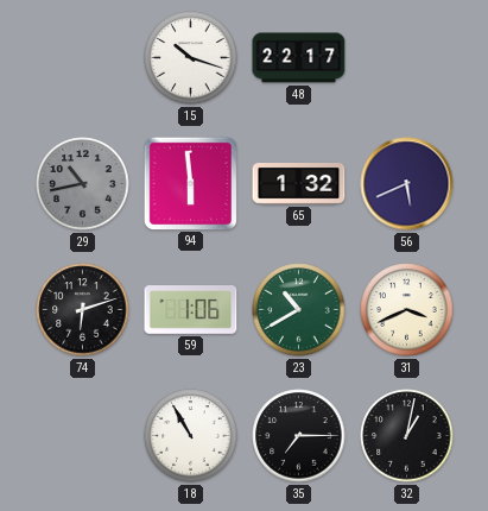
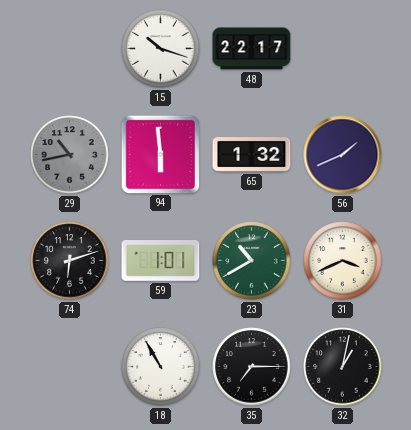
56: 5:41 -> 1:41 (343, 155)
59: 1:06 -> 1:01 (161, 261)
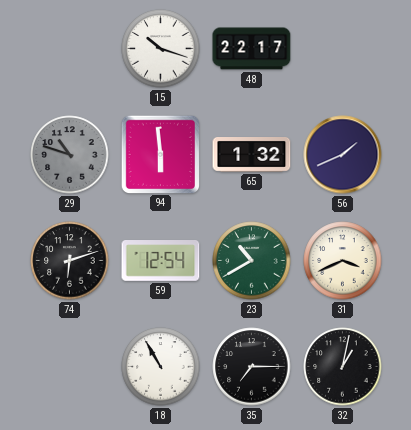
29: 10:43 -> 10:48 (70, 155)
59: 1:01 -> 12:54 (161, 261)
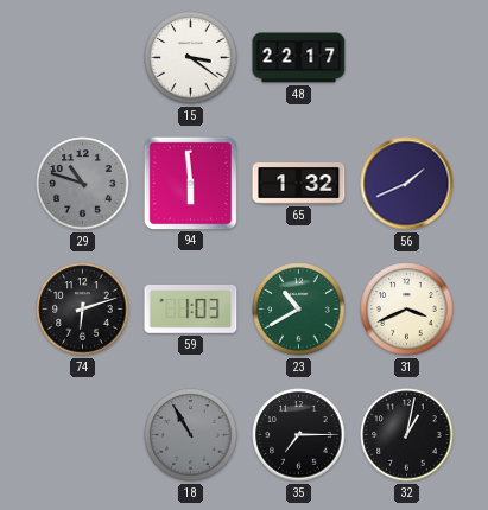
15: 10:18 -> 3:21 (191, 58)
59: 12:54 -> 1:03 (191, 310)
18 dial: white -> grey (191, 435)
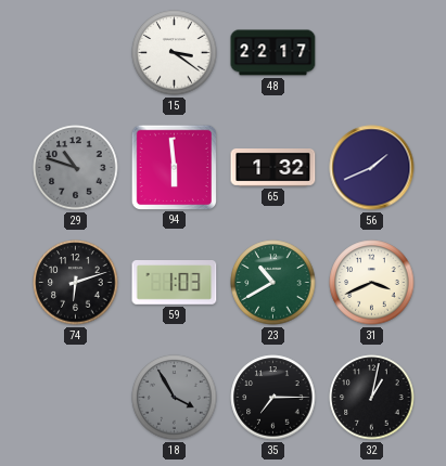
18: 10:55 -> 3:55 (175, 398)
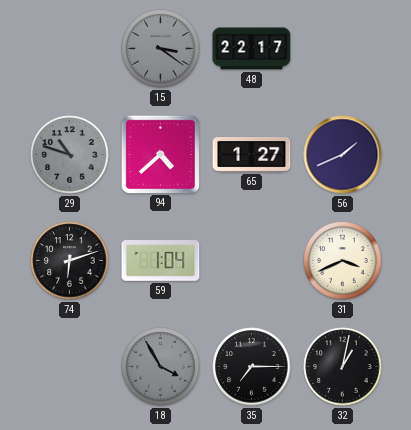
15 dial: white -> grey (161, 49)
94: 5:59 -> 4:38 (160, 154)
65: 1:32 -> 1:27 (252, 155)
59: 1:03 -> 1:04 (161, 261)
23: 10:40 -> none (273, 283)
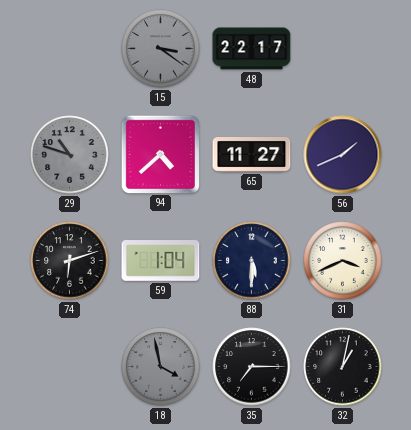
65: 1:27 -> 11:27 (252, 155)
88: none -> 5:30 (252, 261)
18: 3:55 -> 3:58 (161, 367)
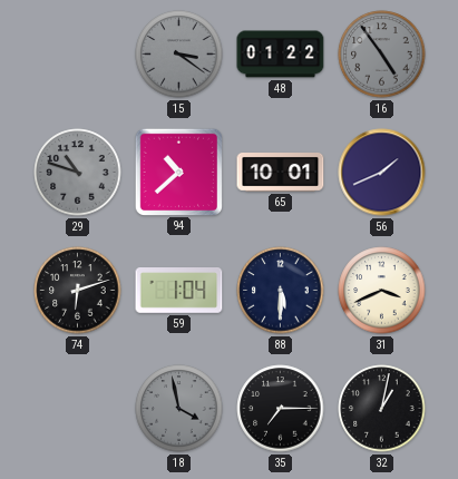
48: 22:17 -> 01:22 (281, 55)
16: none -> 4:54 (382, 55)
94: 4:38 -> 10:38 (178, 172)
65: 11:27 -> 10:01 (281, 173)
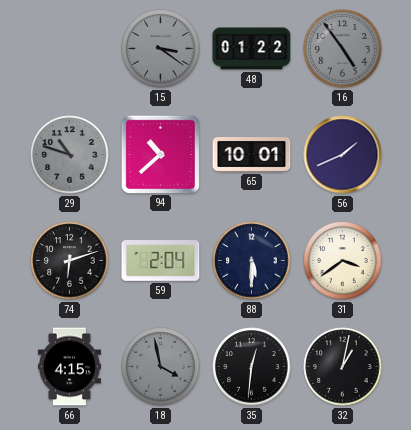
59: 1:04 -> 2:04 (161, 261)
31: 3:41 -> 3:39 (343, 261)
66: none -> 4:15 (69, 367)
35: 7:15 -> 12:31 (252, 367)
